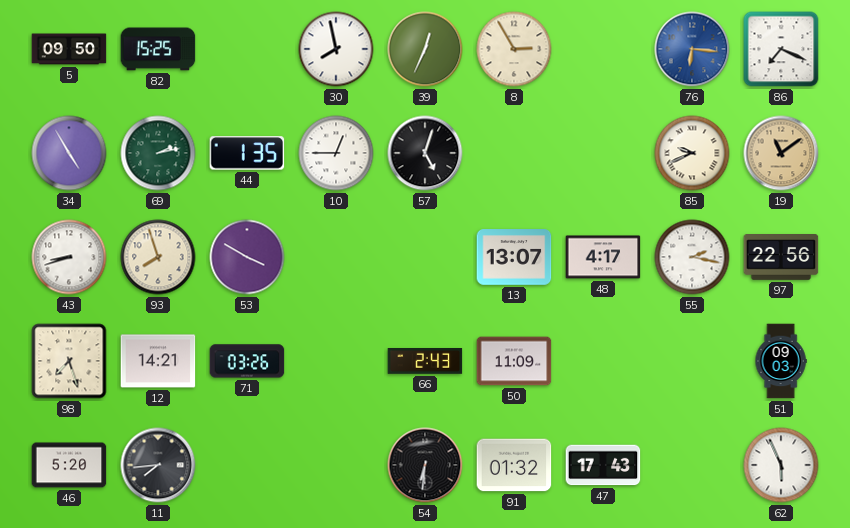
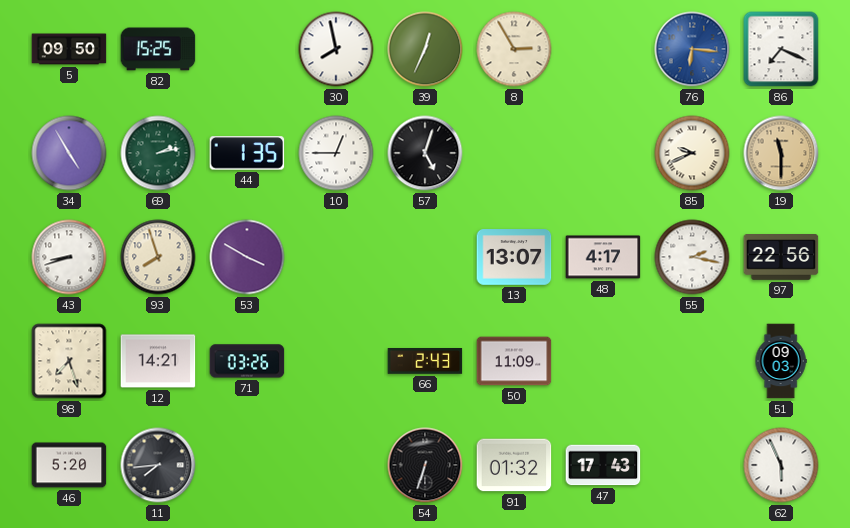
19: 11:09 -> 11:30 (781, 153)
54: 6:31 -> 6:33 (425, 465)
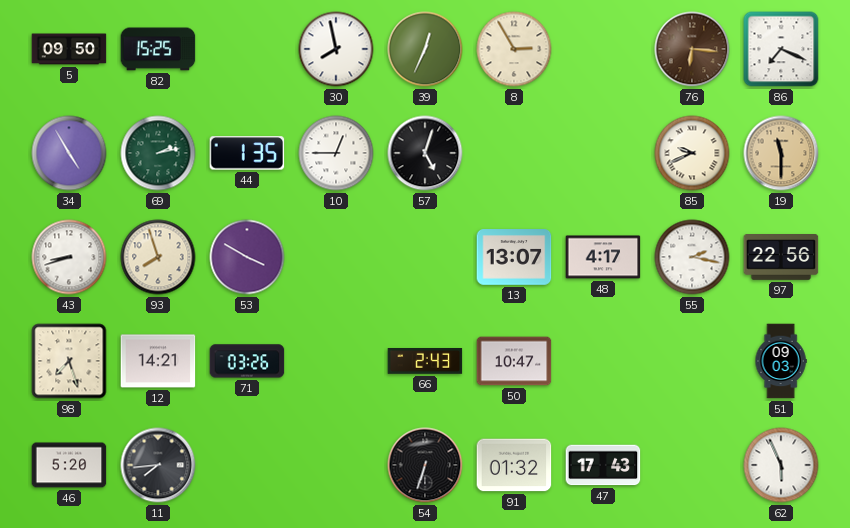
76 dial: blue -> brown (692, 49)
50: 11:09 -> 10:47 (514, 361)
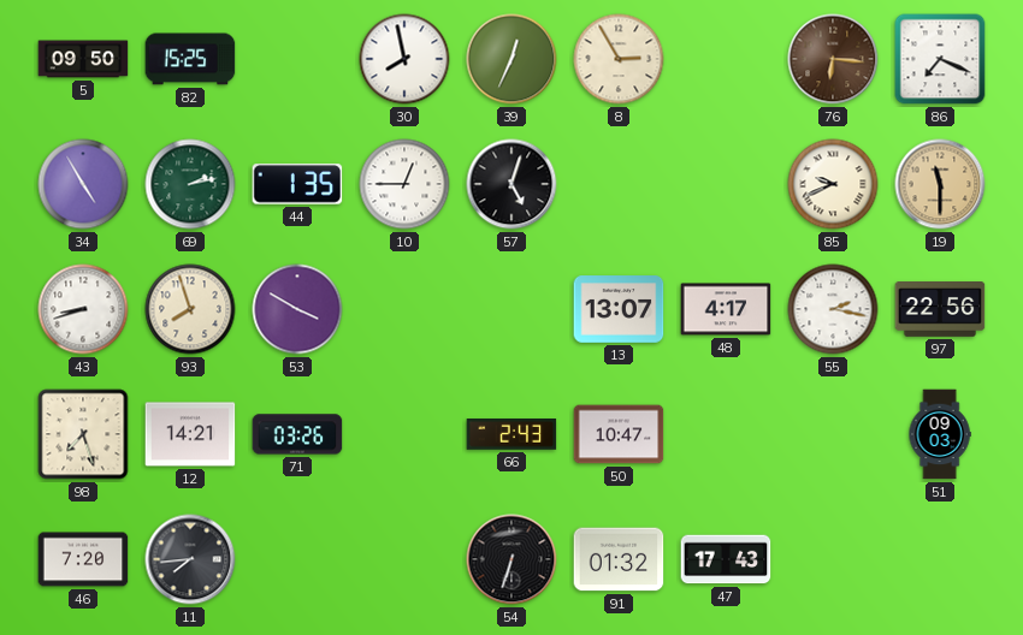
46: 5:20 -> 7:20 (83, 559)
62: 5:56 -> none (781, 465)
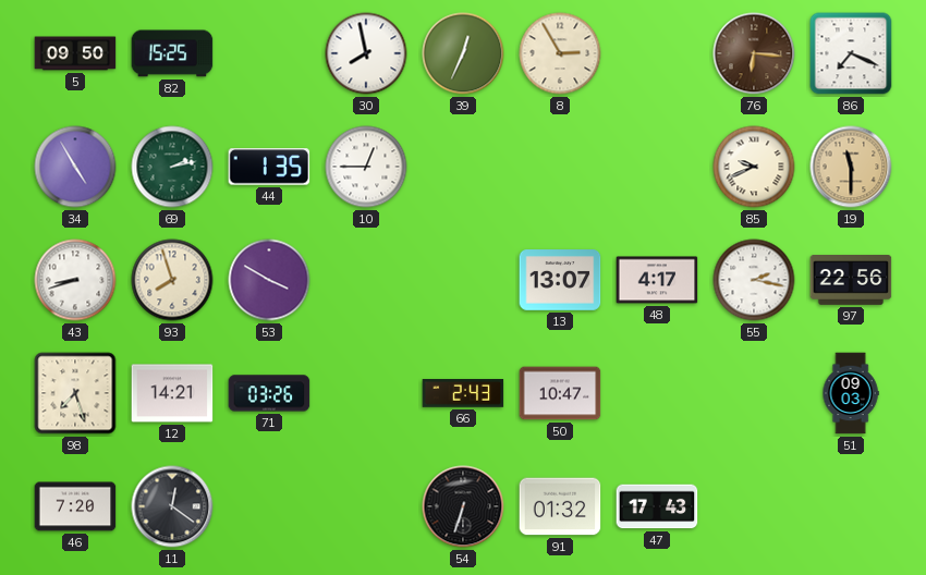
57: 5:03 -> none (512, 184)
11: 7:44 -> 12:21 (172, 506)
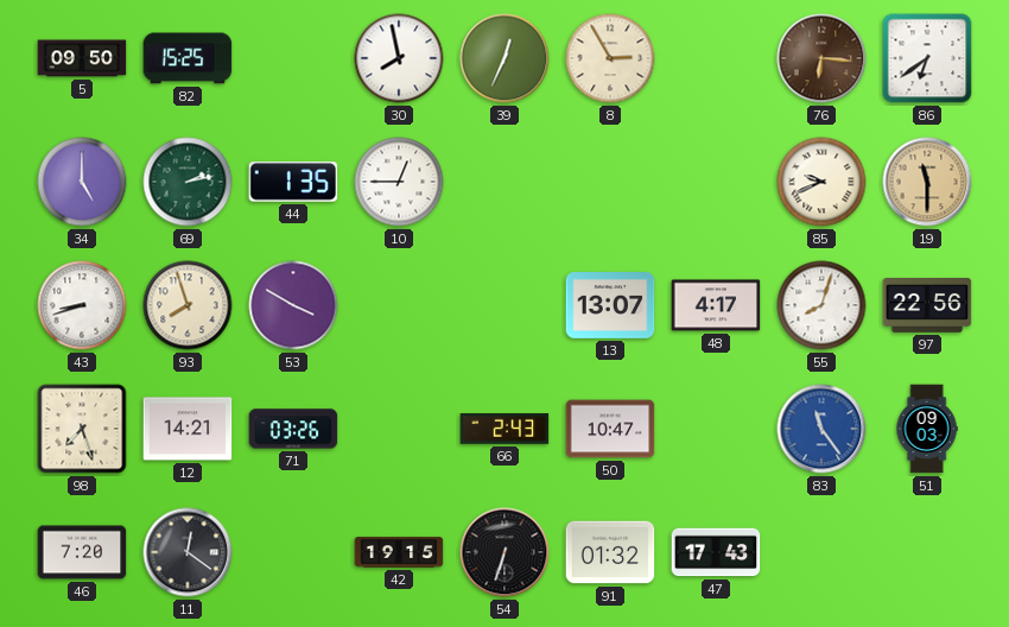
86: 7:19 -> 6:39 (927, 58)
34: 4:55 -> 5:00 (82, 182)
55: 2:17 -> 8:03 (821, 305)
83: none -> 11:24 (821, 429)
42: none -> 19:15 (399, 552)
